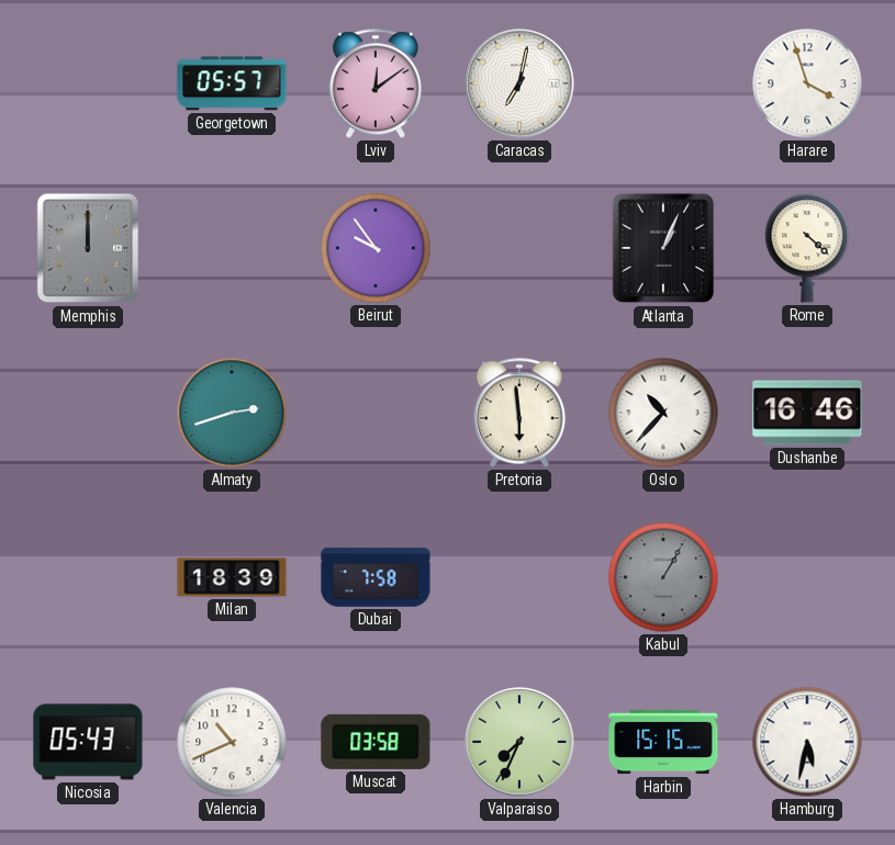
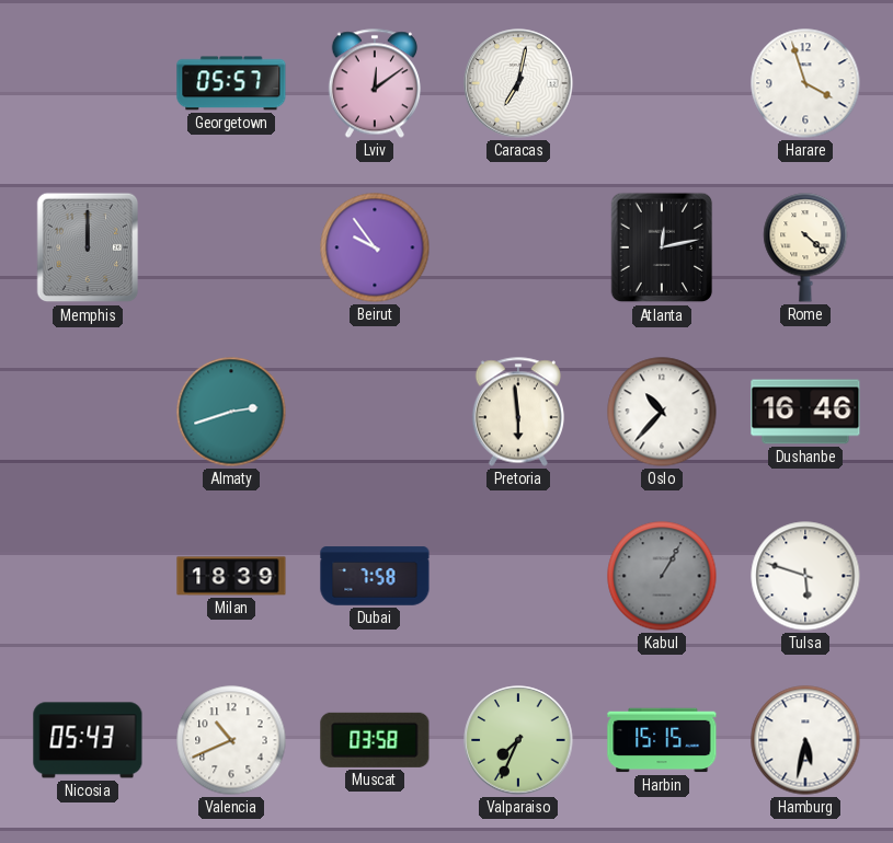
Atlanta: 1:04 -> 12:13 (662, 247)
Tulsa: none -> 5:48 (805, 576)
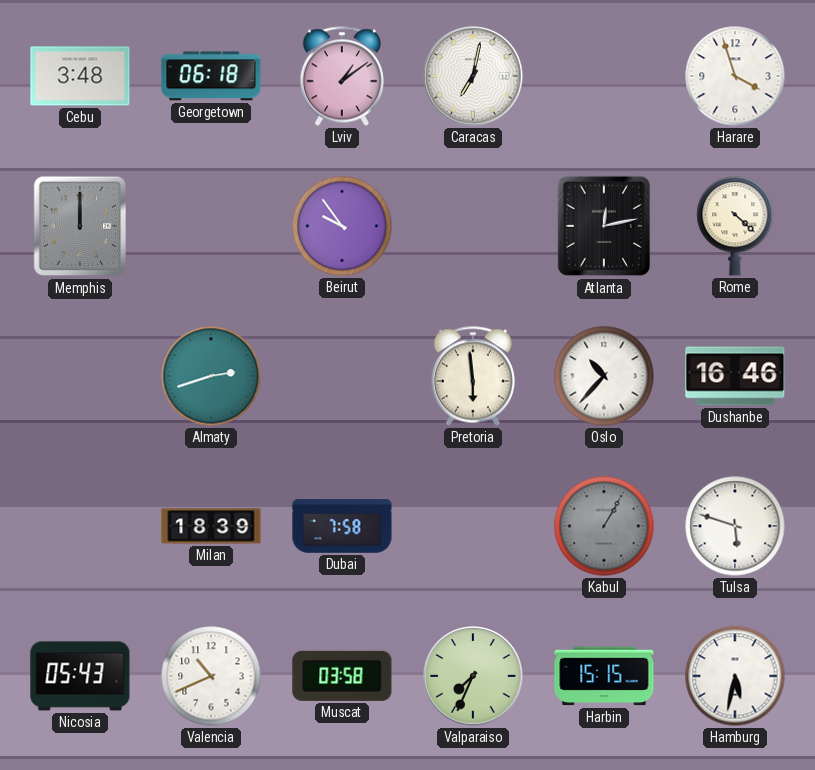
Cebu: none -> 3:48 (80, 76)
Georgetown: 05:57 -> 06:18 (211, 76)
Lviv: 12:09 -> 1:09 (342, 76)
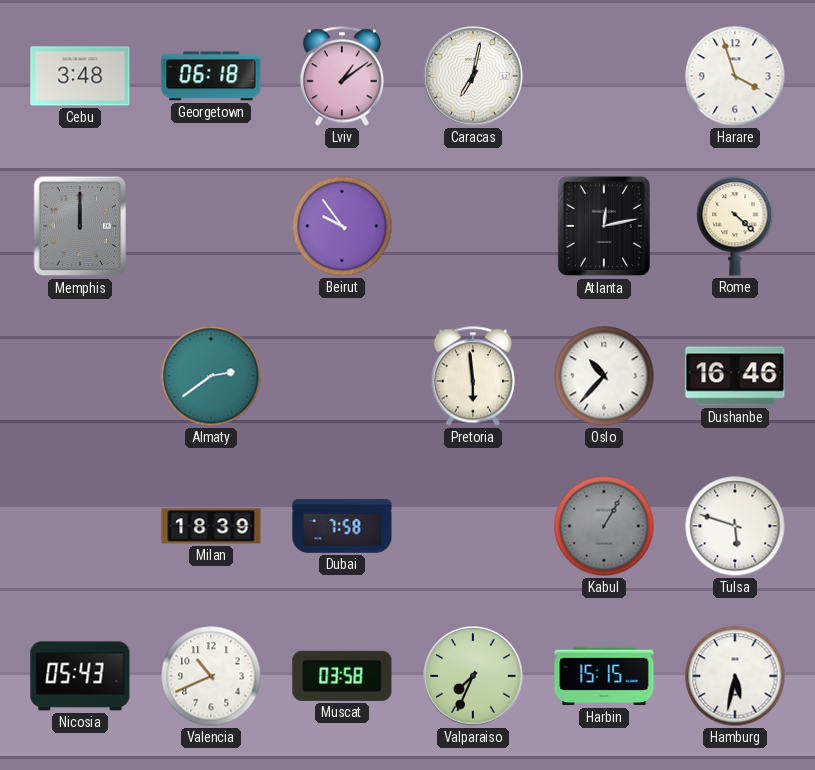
Almaty: 2:42 -> 2:39 (211, 376)
